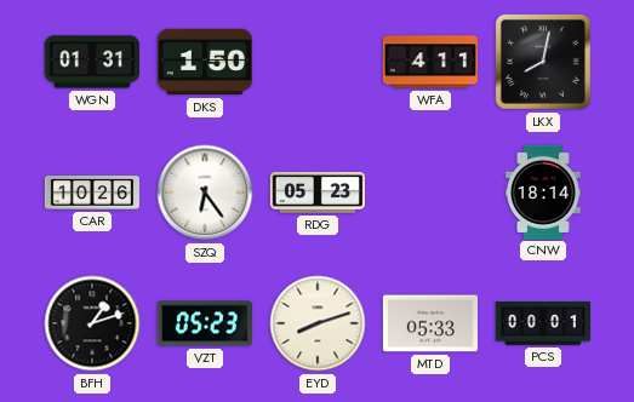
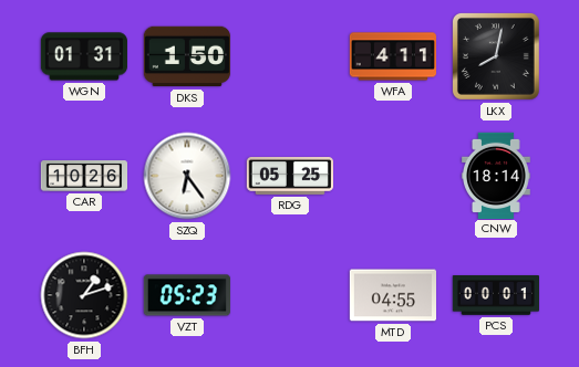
RDG: 05:23 -> 05:25 (289, 176)
EYD: 8:12 -> none (318, 323)
MTD: 05:33 -> 04:55 (392, 295)
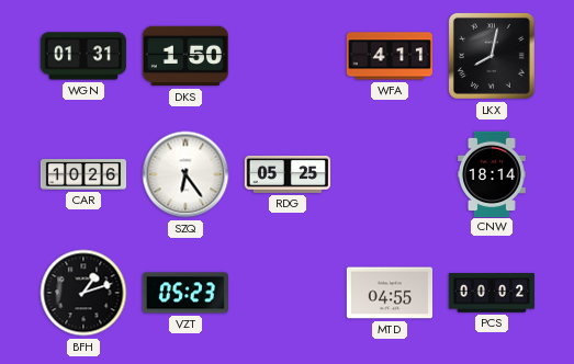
PCS: 00:01 -> 00:02 (491, 293)
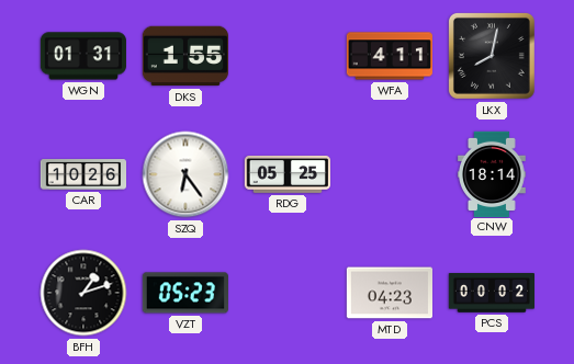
DKS: 1:50 -> 1:55 (185, 56)
MTD: 04:55 -> 04:23 (389, 293)
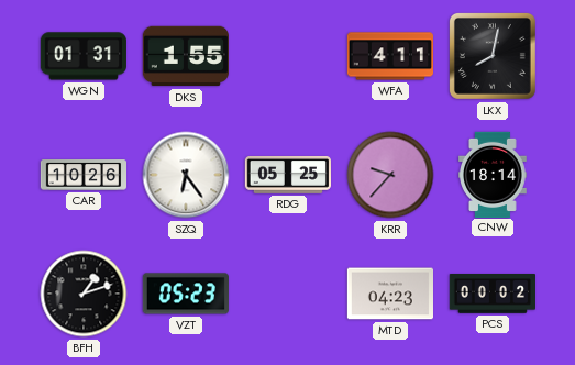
KRR: none -> 9:37 (390, 175)
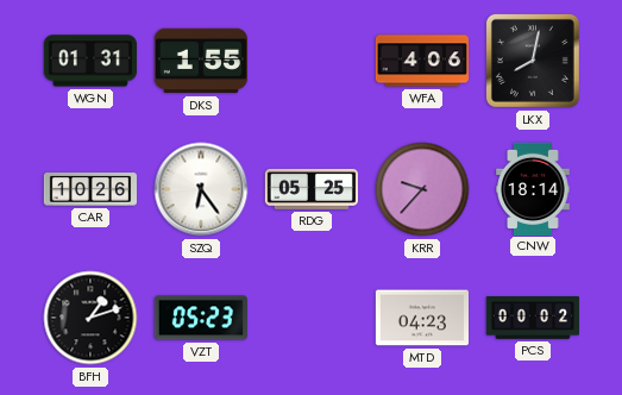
WFA: 4:11 -> 4:06 (421, 61)
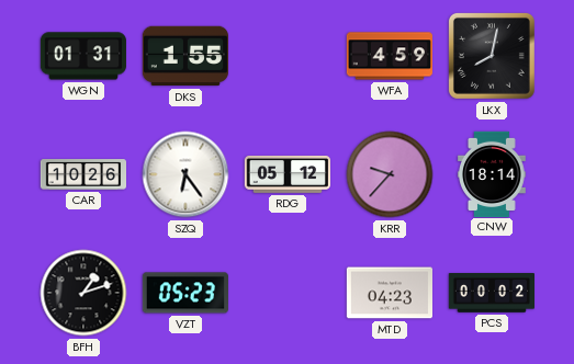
WFA: 4:06 -> 4:59 (389, 56)
RDG: 05:25 -> 05:12 (286, 174)
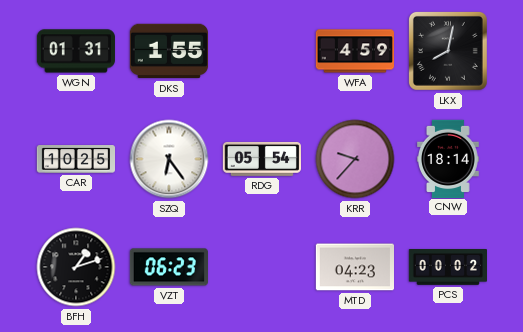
CAR: 10:26 -> 10:25 (75, 159)
RDG: 05:12 -> 05:54 (261, 159)
VZT: 05:23 -> 06:23 (169, 267)
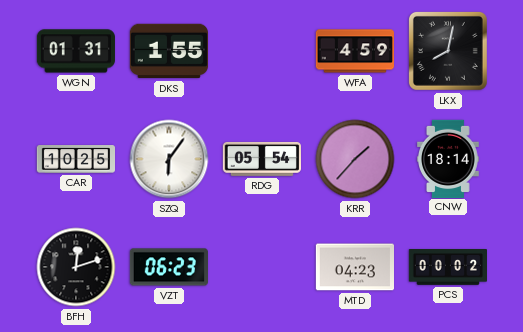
SZQ: 6:24 -> 6:06 (169, 159)
KRR: 9:37 -> 1:37 (355, 159)
BFH: 1:12 -> 12:12 (76, 267)
